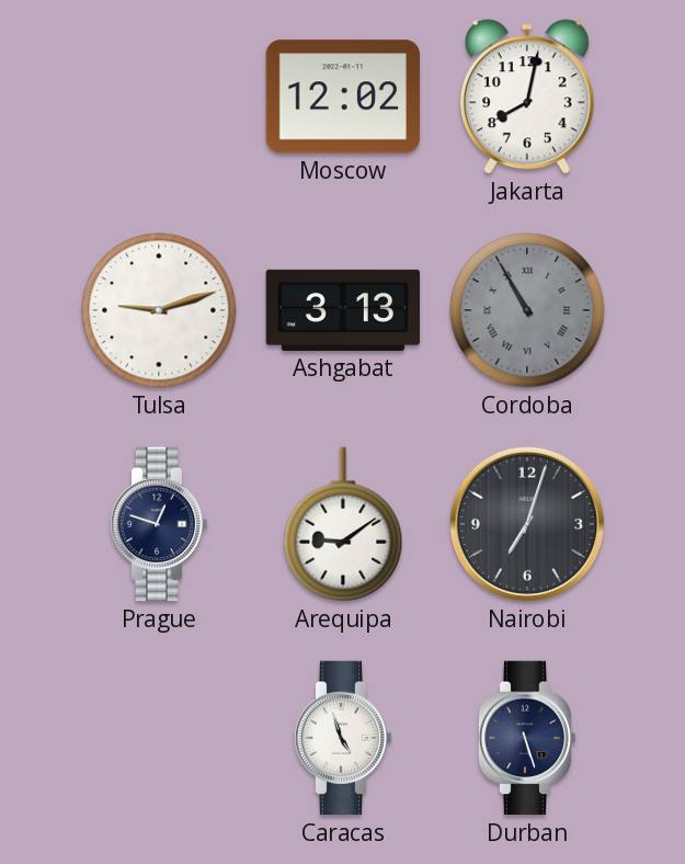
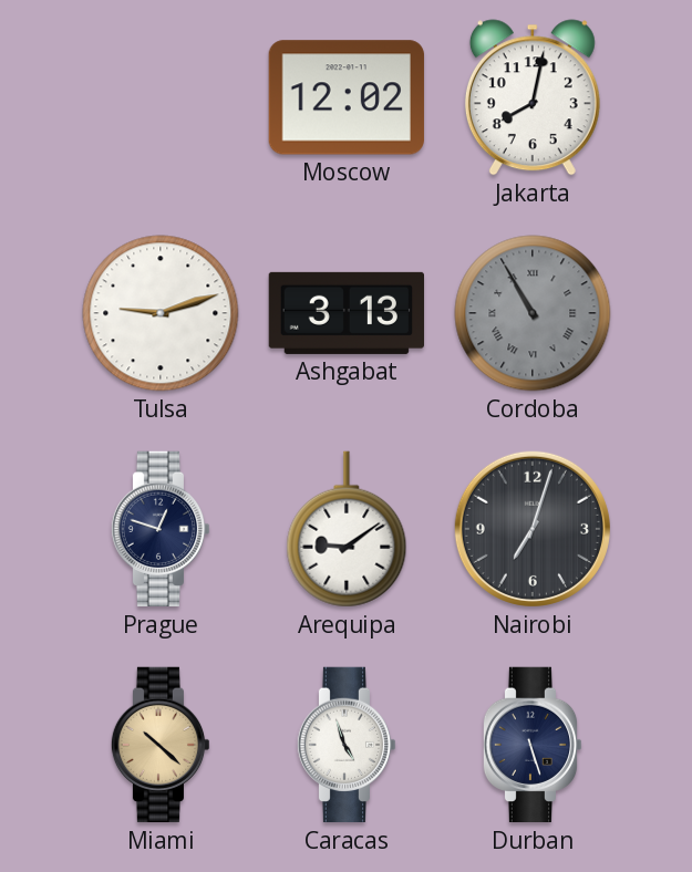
Miami: none -> 10:22 (161, 745)
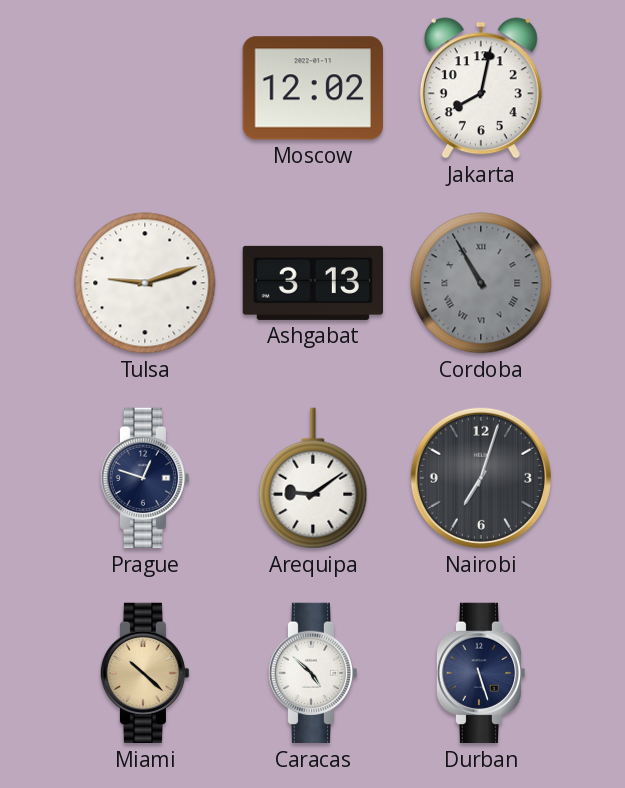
Caracas: 4:57 -> 4:52 (313, 673)
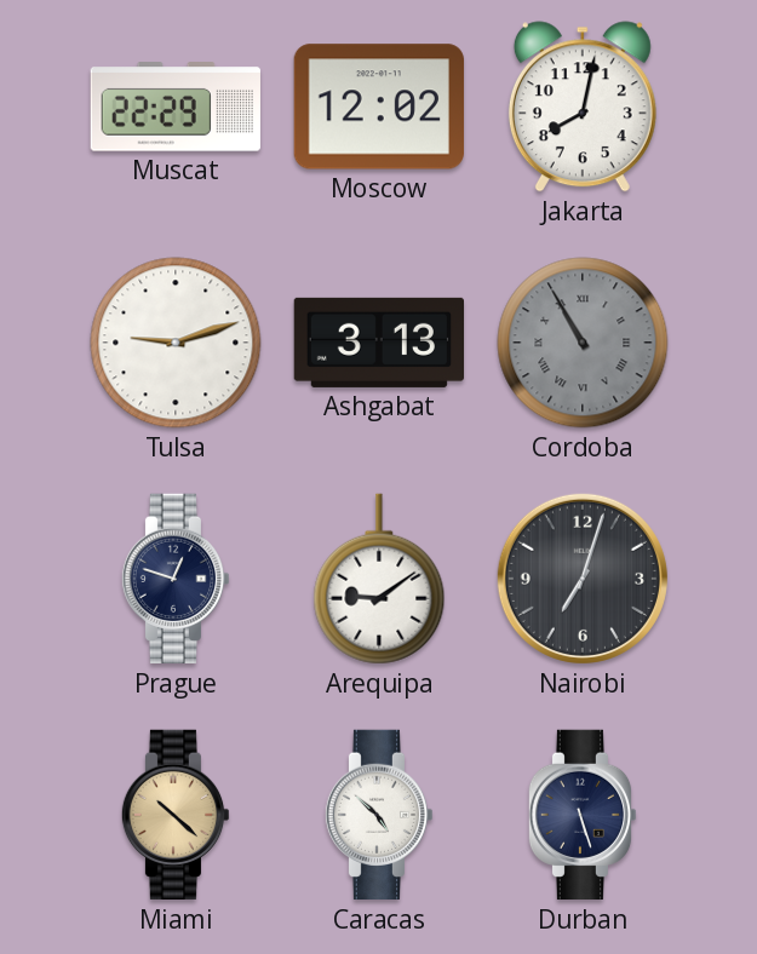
Muscat: none -> 22:29 (176, 107)
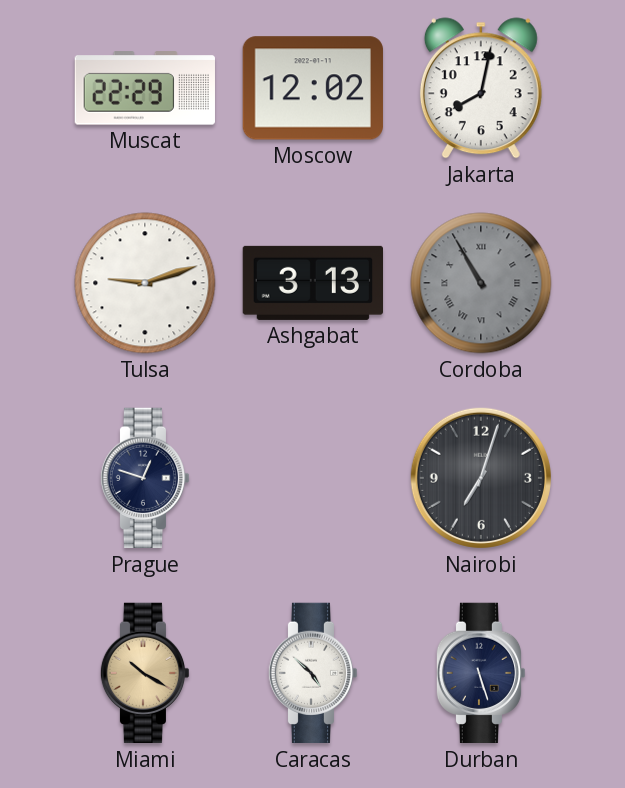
Arequipa: 9:09 -> none (379, 579)
Miami: 10:22 -> 10:20 (145, 673)
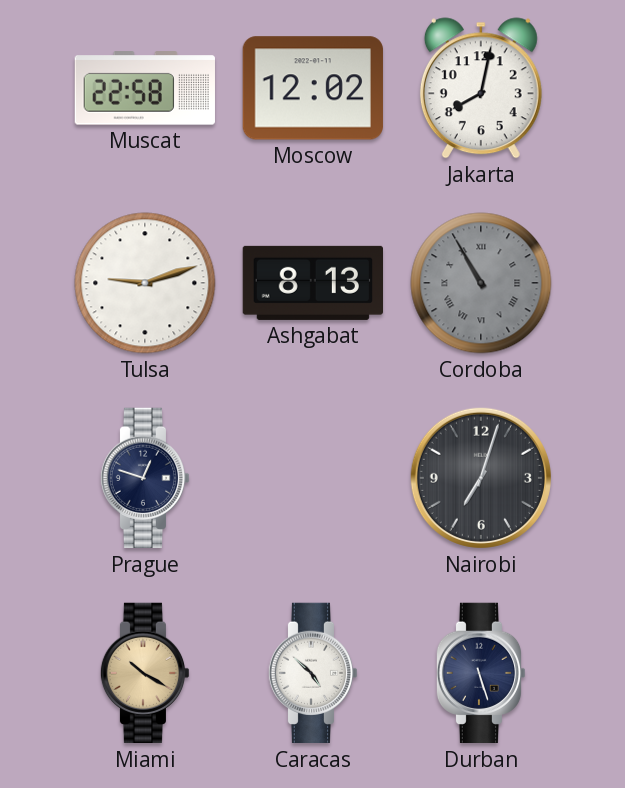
Muscat: 22:29 -> 22:58 (145, 88)
Ashgabat: 3:13 -> 8:13 (313, 283)
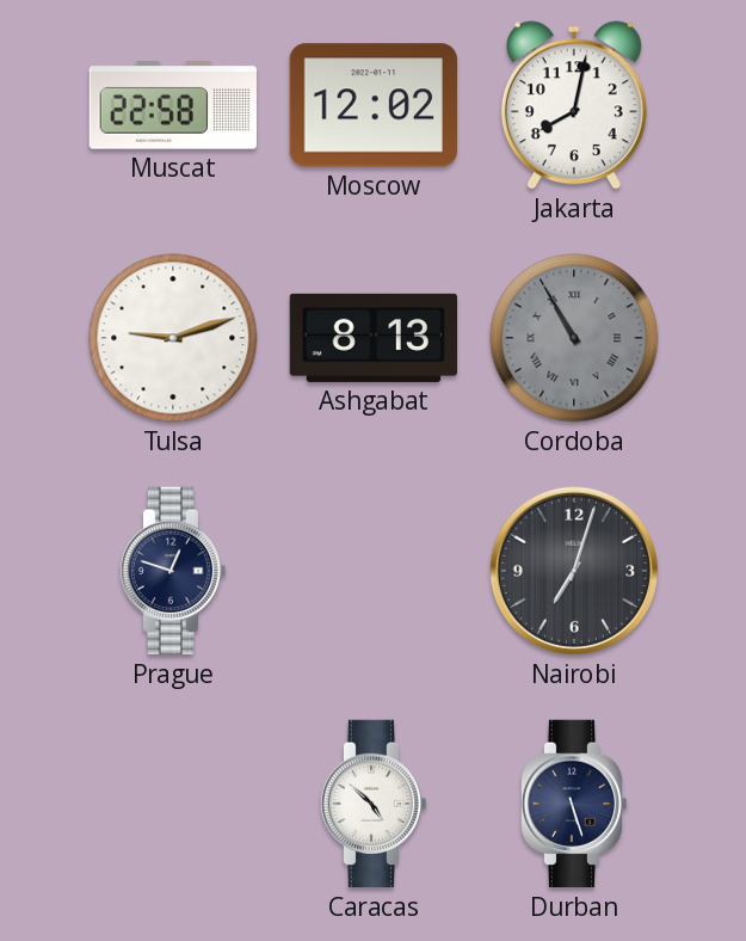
Miami: 10:20 -> none (145, 673)
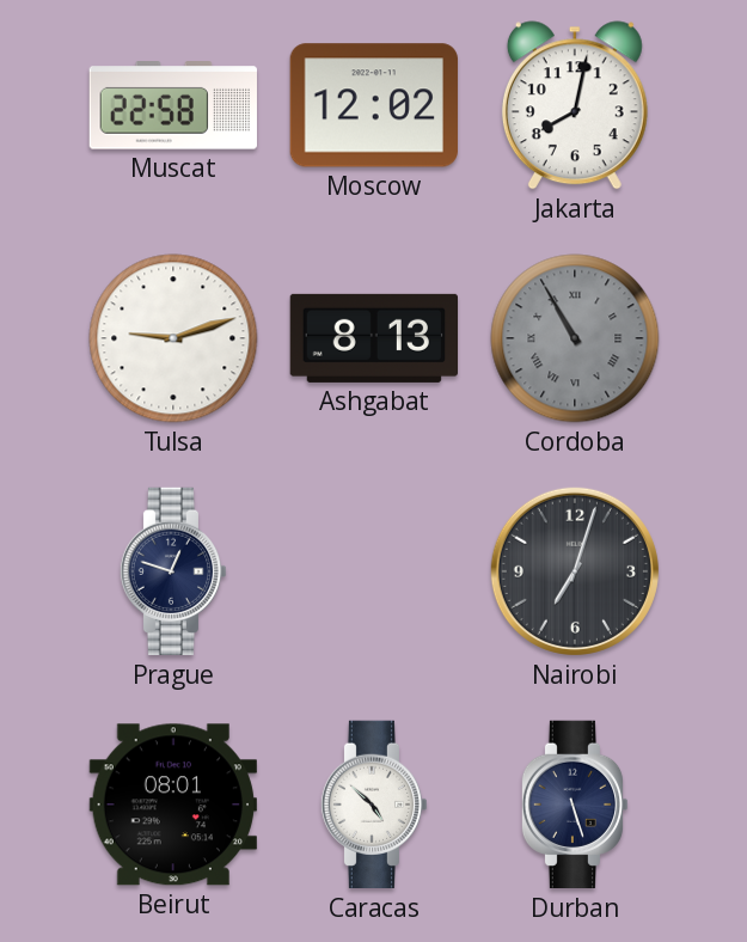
Beirut: none -> 08:01 (173, 805)
